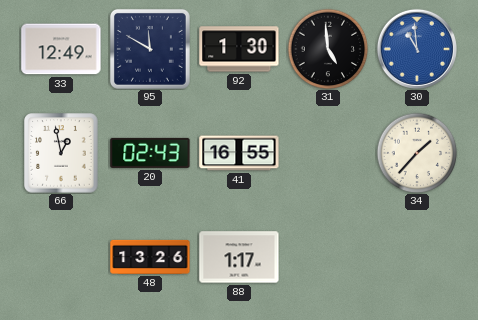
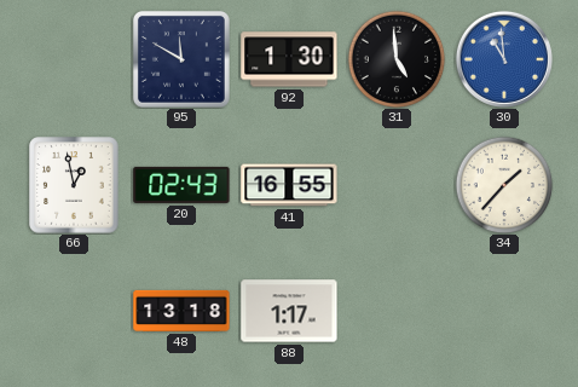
33: 12:49 -> none (61, 49)
48: 13:26 -> 13:18 (181, 311)
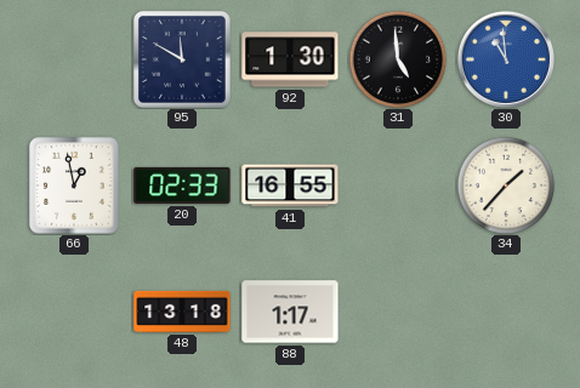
20: 02:43 -> 02:33 (182, 186)
